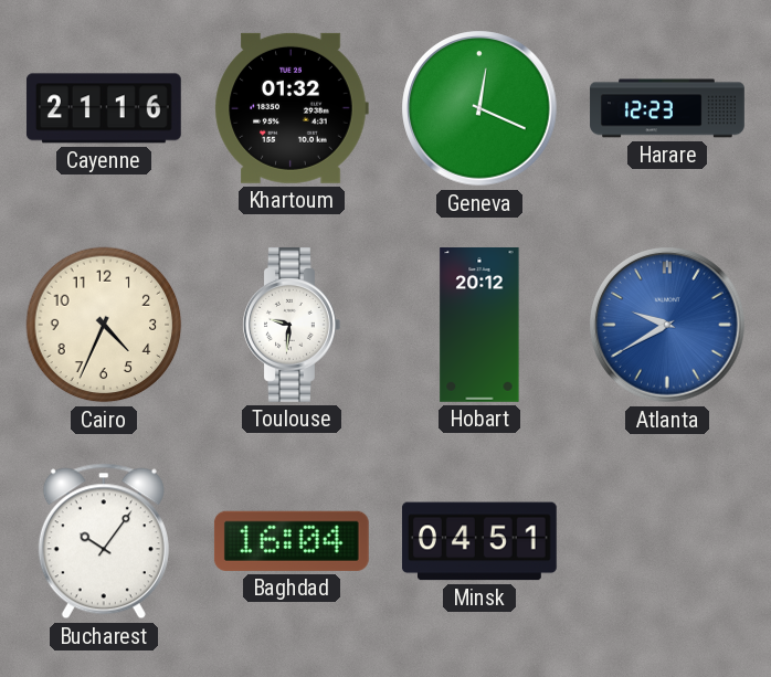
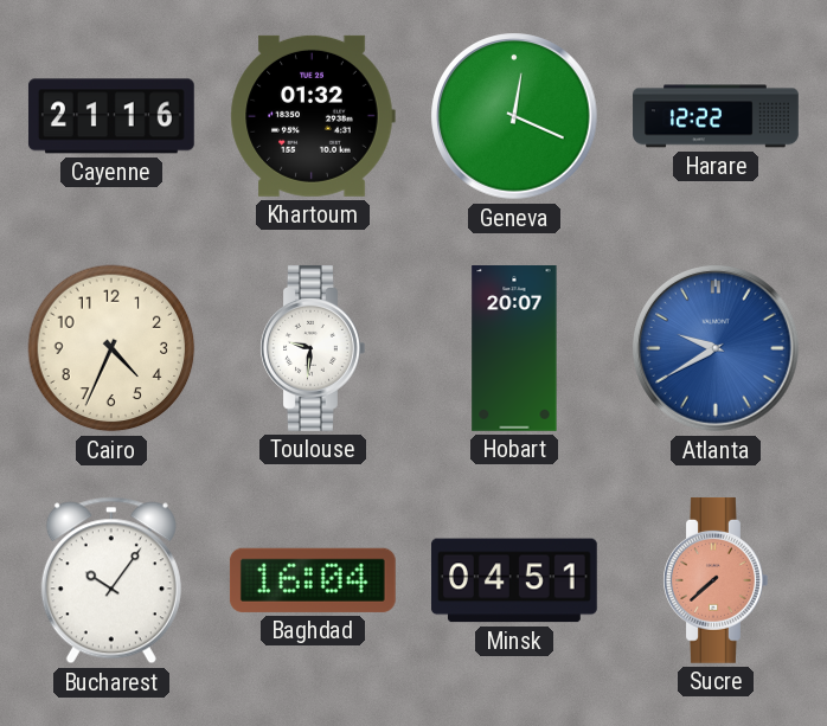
Harare: 12:23 -> 12:22 (716, 116)
Hobart: 20:12 -> 20:07 (514, 349)
Sucre: none -> 7:38 (716, 580)
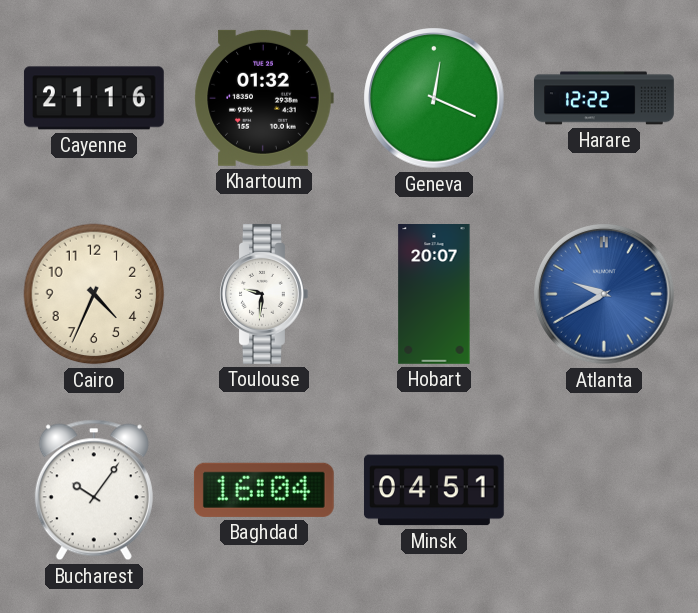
Sucre: 7:38 -> none (716, 580)
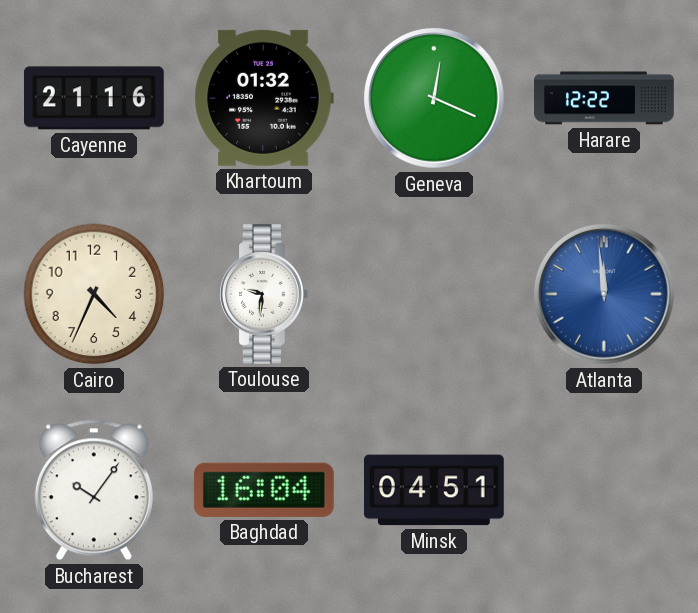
Hobart: 20:07 -> none (434, 295)
Atlanta: 9:40 -> 11:59 (604, 294)
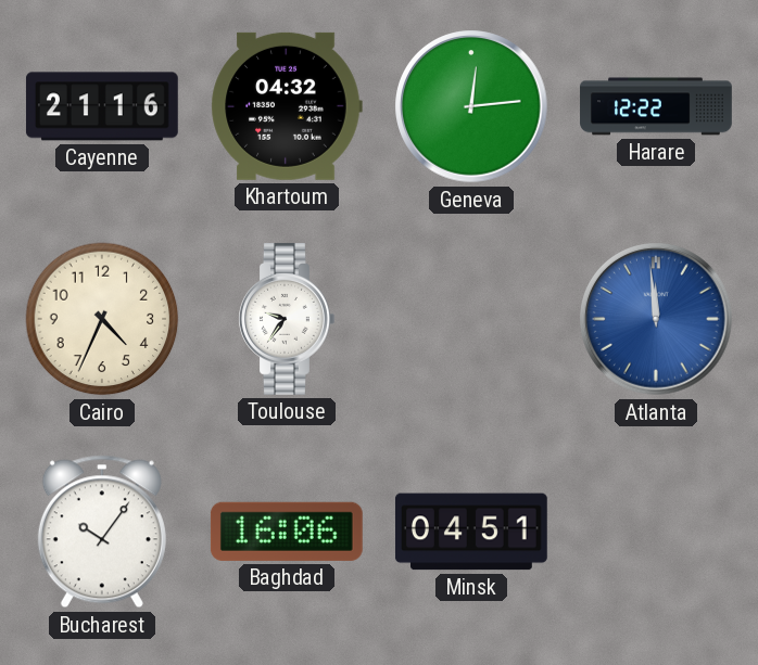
Khartoum: 01:32 -> 04:32 (287, 106)
Geneva: 12:19 -> 12:14 (471, 106)
Toulouse: 9:31 -> 9:36 (287, 319)
Baghdad: 16:04 -> 16:06 (287, 532)
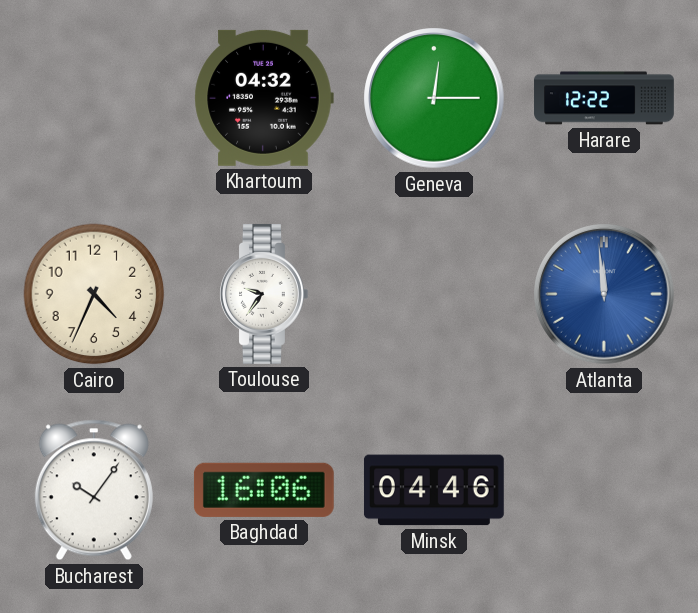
Cayenne: 21:16 -> none (102, 106)
Geneva: 12:14 -> 12:15 (434, 98)
Minsk: 04:51 -> 04:46 (434, 490)
